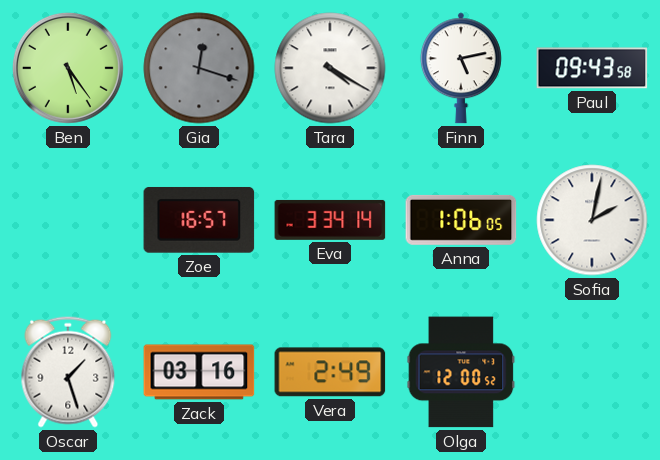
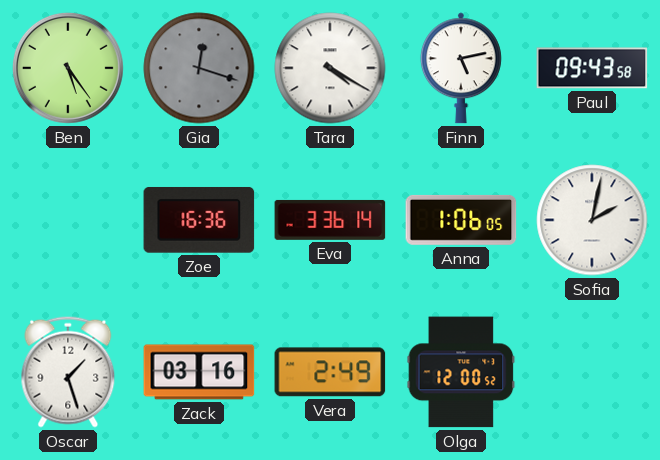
Zoe: 16:57 -> 16:36 (199, 220)
Eva: 3:34 -> 3:36 (330, 220)
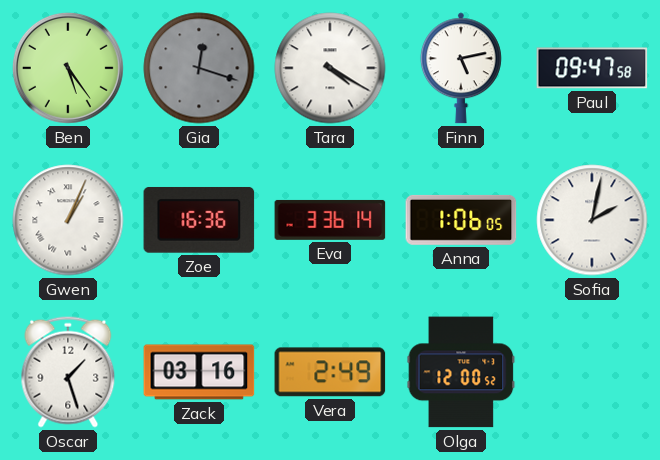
Paul: 09:43 -> 09:47 (592, 68)
Gwen: none -> 1:04 (68, 220)
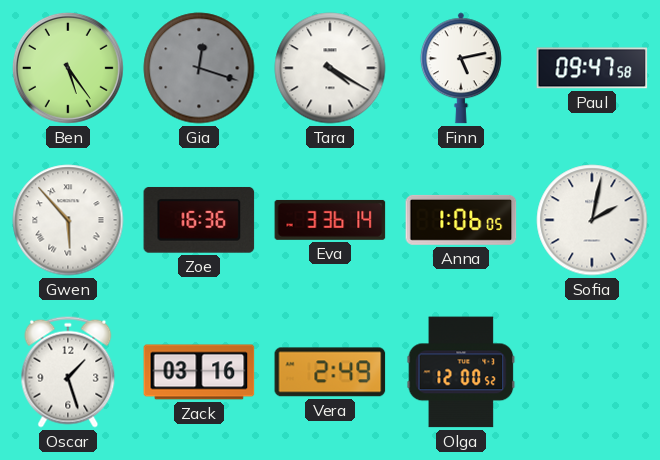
Gwen: 1:04 -> 5:53 (68, 220)
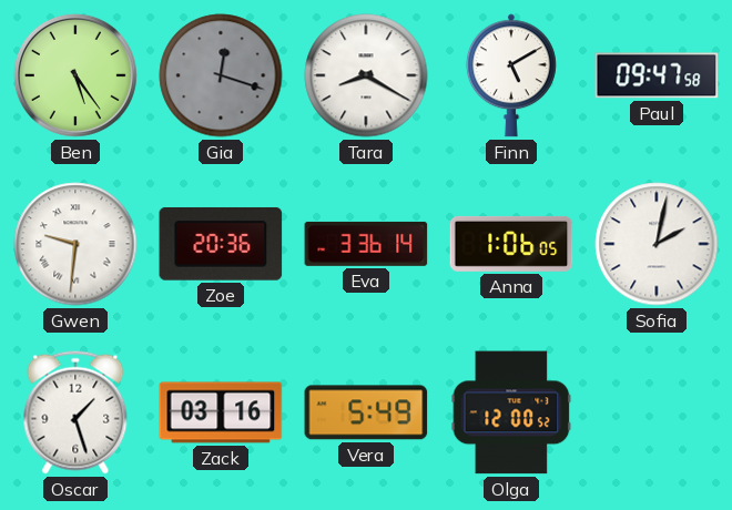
Tara: 4:20 -> 8:20 (366, 75)
Finn: 5:13 -> 5:10 (511, 75)
Gwen: 5:53 -> 9:31 (75, 244)
Zoe: 16:36 -> 20:36 (221, 244)
Vera: 2:49 -> 5:49 (366, 412)
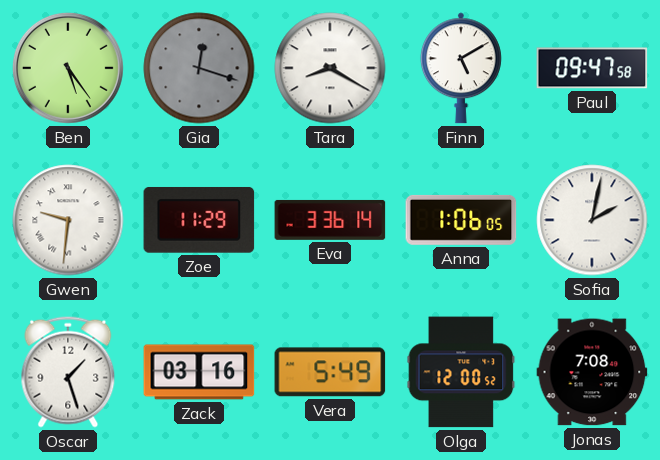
Zoe: 20:36 -> 11:29 (199, 220)
Jonas: none -> 7:08 (592, 372)
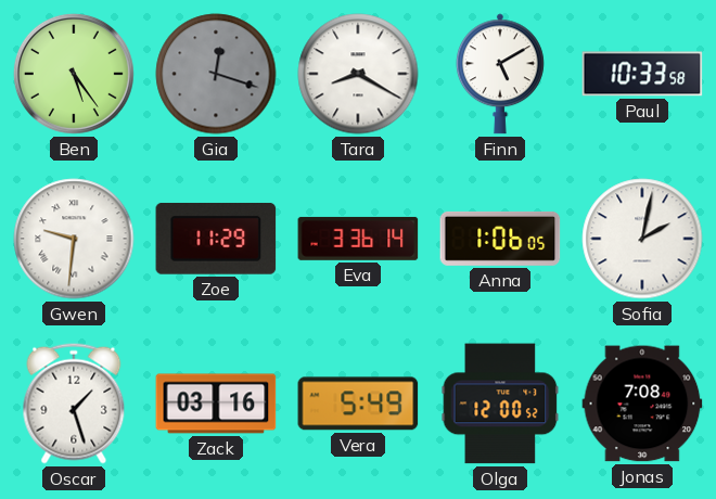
Paul: 09:47 -> 10:33 (642, 74)
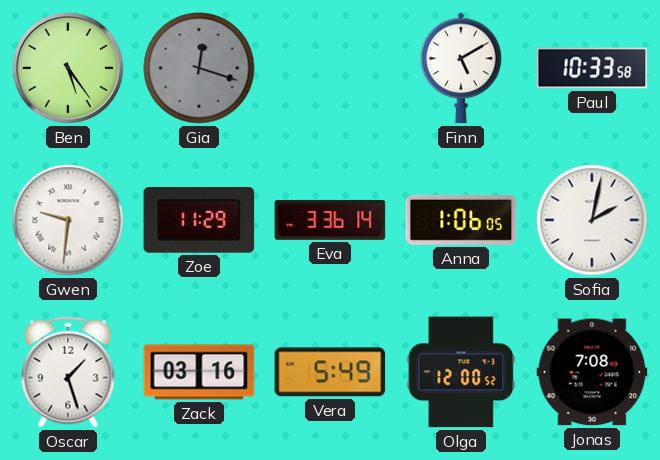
Tara: 8:20 -> none (358, 74)
